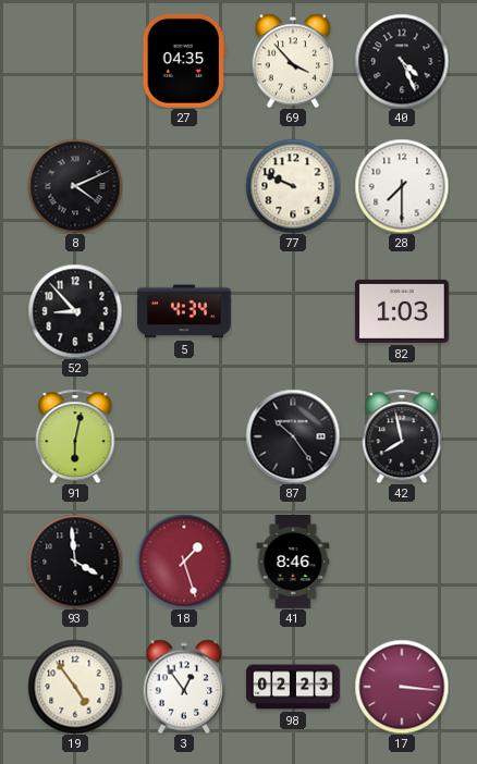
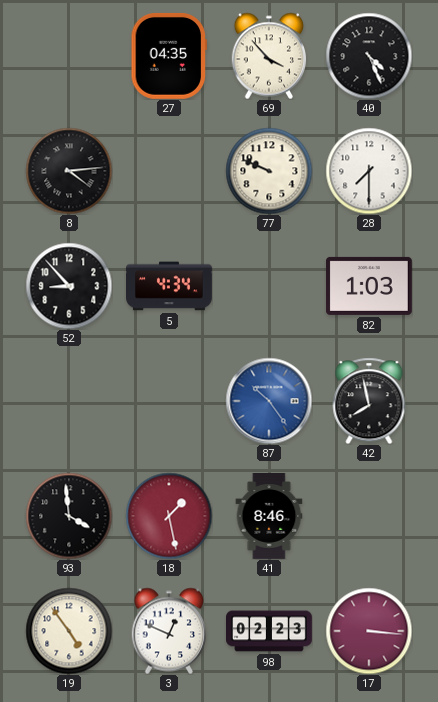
8: 4:11 -> 4:14 (69, 171)
91: 6:02 -> none (75, 436)
87 dial: black -> blue (269, 401)
18: 1:27 -> 1:28 (169, 516)
3: 12:54 -> 12:49 (169, 631)
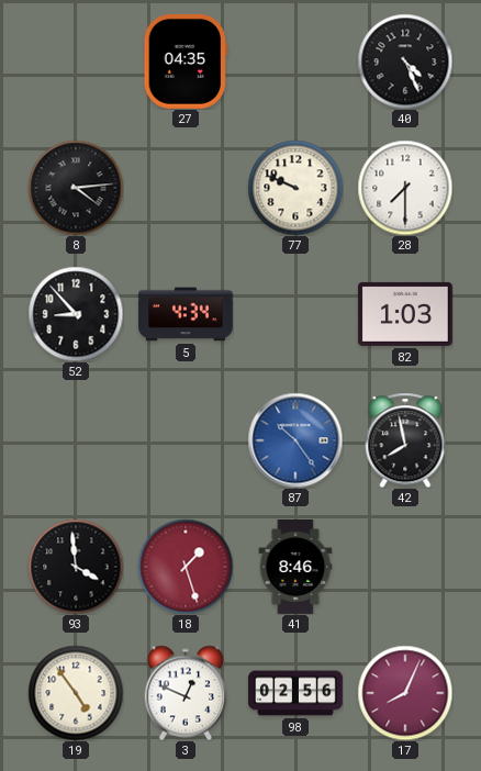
69: 3:53 -> none (269, 56)
18: 1:28 -> 1:27 (186, 567)
98: 02:23 -> 02:56 (297, 693)
17: 3:16 -> 8:04 (405, 693)
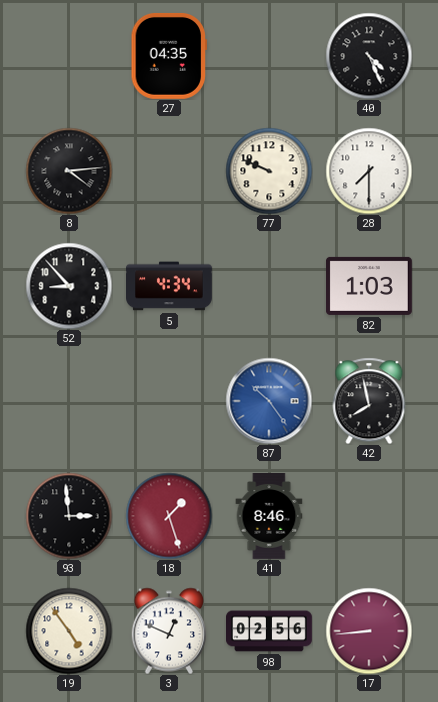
93: 3:59 -> 2:59 (69, 516)
17: 8:04 -> 8:44 (369, 631)
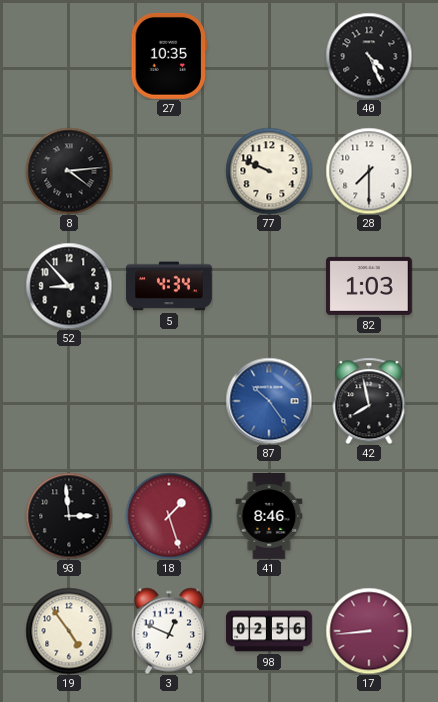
27: 04:35 -> 10:35 (169, 56)
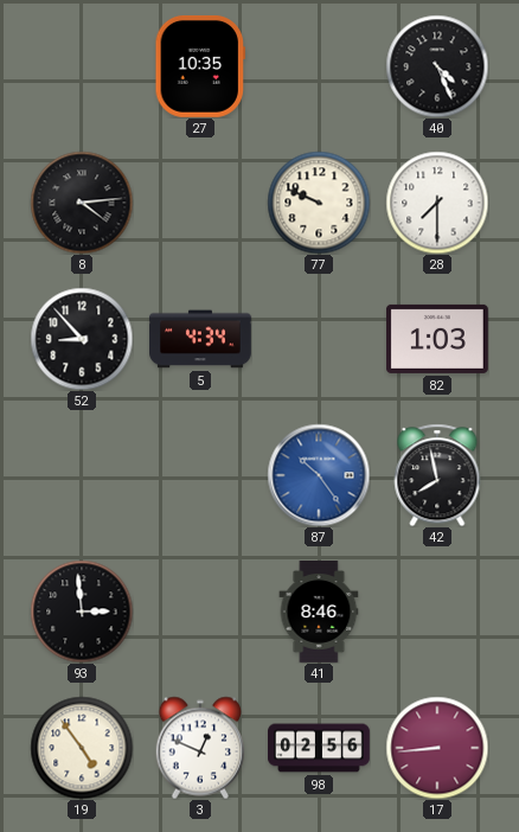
18: 1:27 -> none (169, 516)
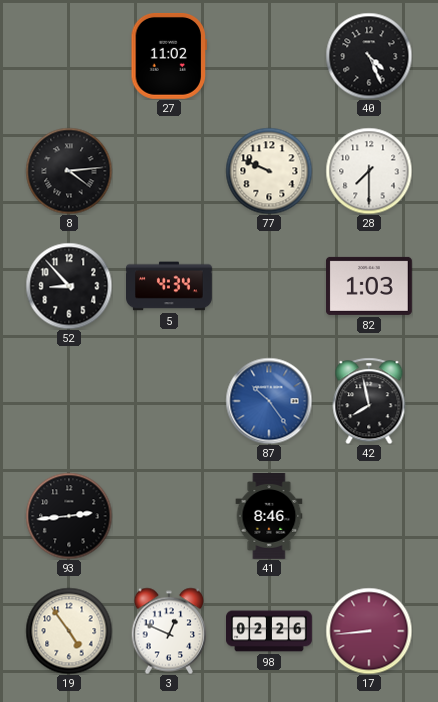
27: 10:35 -> 11:02 (169, 56)
93: 2:59 -> 2:44 (69, 516)
98: 02:56 -> 02:26 (270, 631)
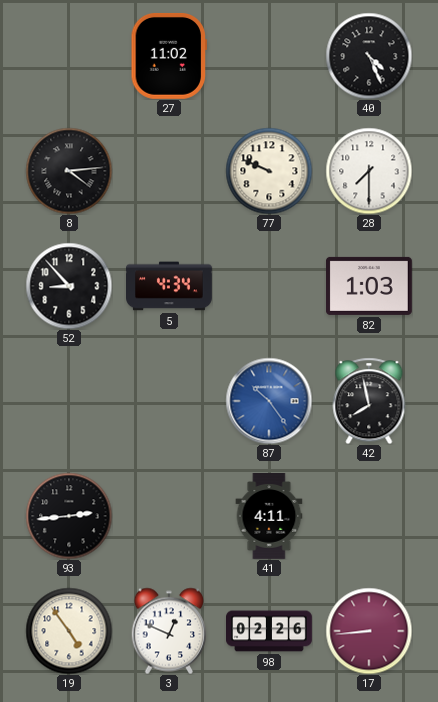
41: 8:46 -> 4:11 (269, 517)
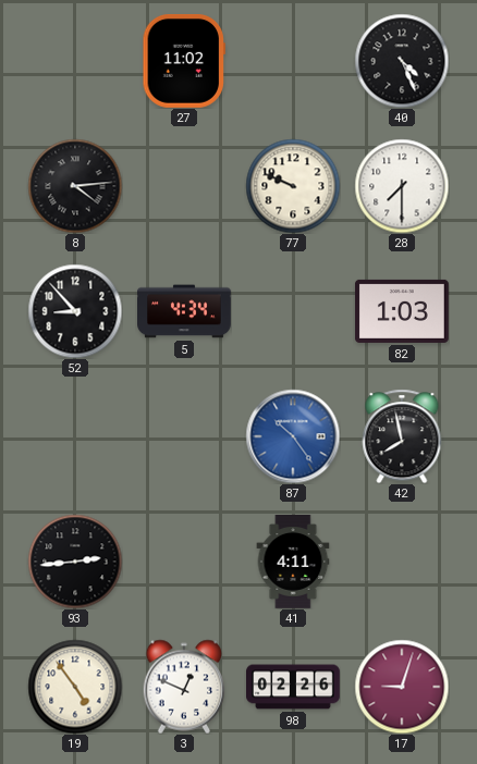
17: 8:44 -> 9:03 (402, 687)
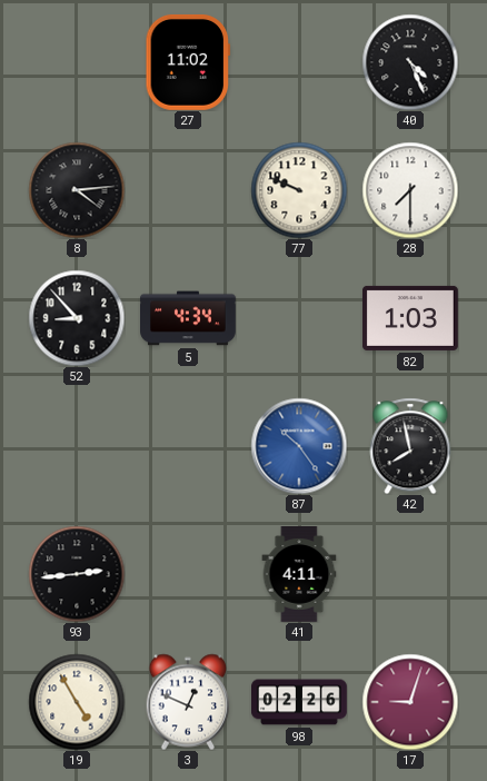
19: 4:54 -> 4:55 (77, 702)
